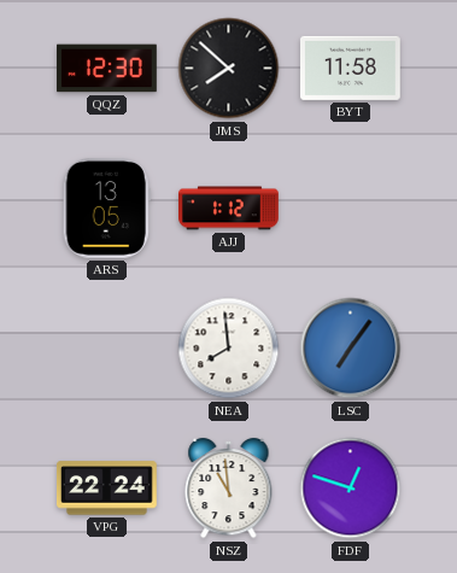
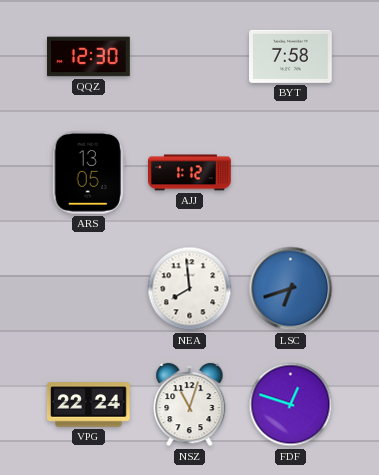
JMS: 7:52 -> none (229, 69)
BYT: 11:58 -> 7:58 (291, 56)
LSC: 7:06 -> 6:42 (291, 289)
NSZ: 10:59 -> 11:03 (190, 405)
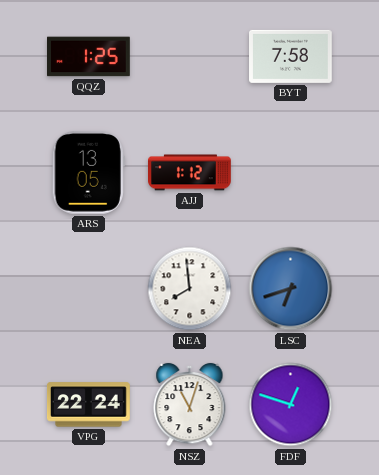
QQZ: 12:30 -> 1:25 (89, 57)
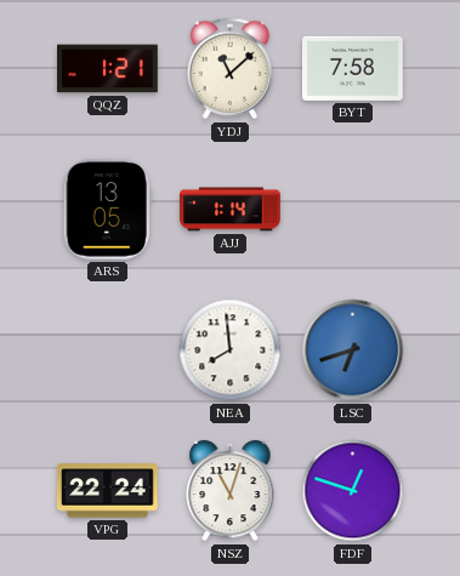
QQZ: 1:25 -> 1:21 (108, 69)
YDJ: none -> 11:08 (231, 69)
AJJ: 1:12 -> 1:14 (231, 210)
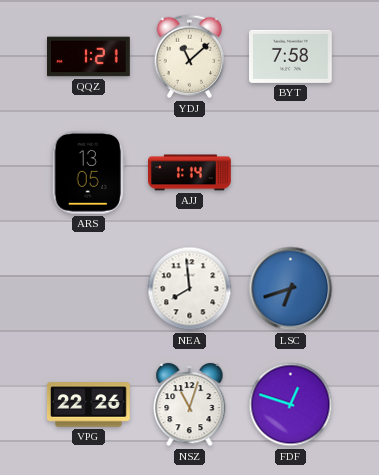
VPG: 22:24 -> 22:26 (89, 405)
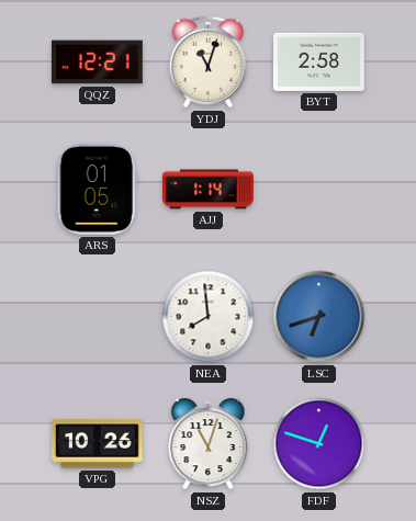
QQZ: 1:21 -> 12:21 (98, 63)
YDJ: 11:08 -> 11:03 (209, 63)
BYT: 7:58 -> 2:58 (319, 61)
ARS: 13:05 -> 01:05 (97, 189)
VPG: 22:26 -> 10:26 (98, 444)
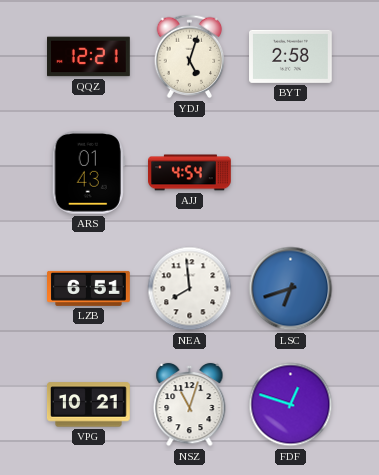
YDJ: 11:03 -> 5:03 (190, 57)
ARS: 01:05 -> 01:43 (88, 172)
AJJ: 1:14 -> 4:54 (190, 173)
LZB: none -> 6:51 (89, 288)
VPG: 10:26 -> 10:21 (89, 405)
